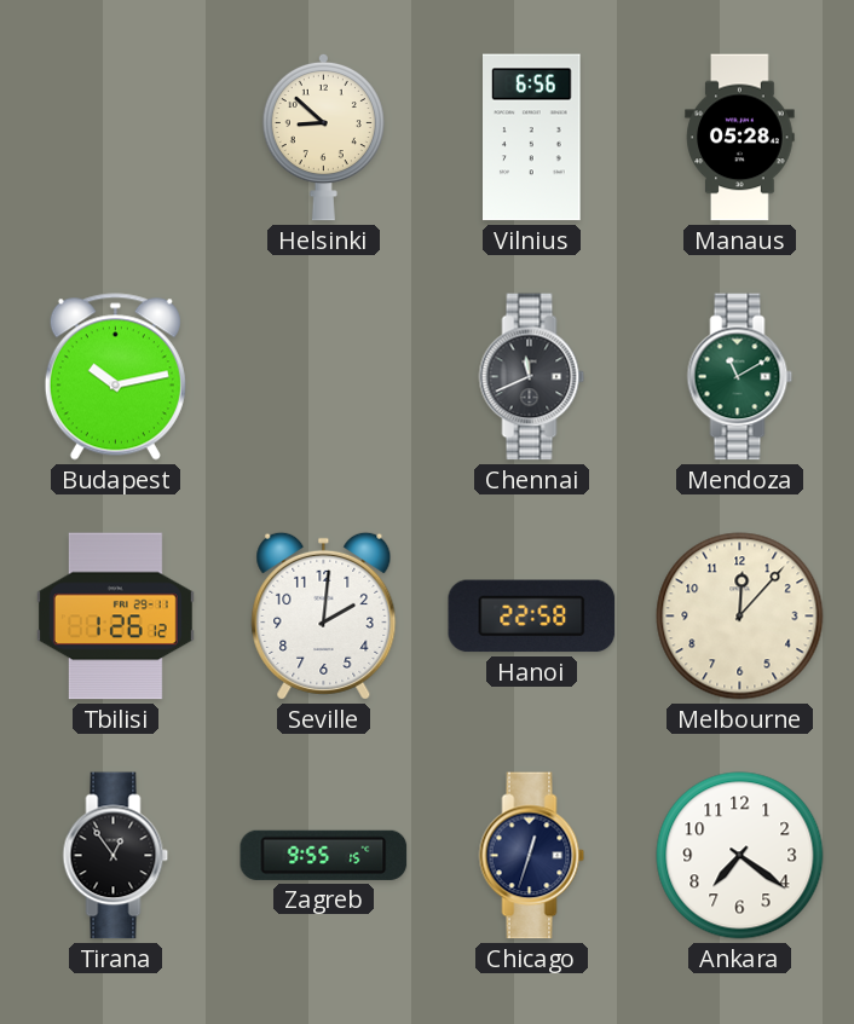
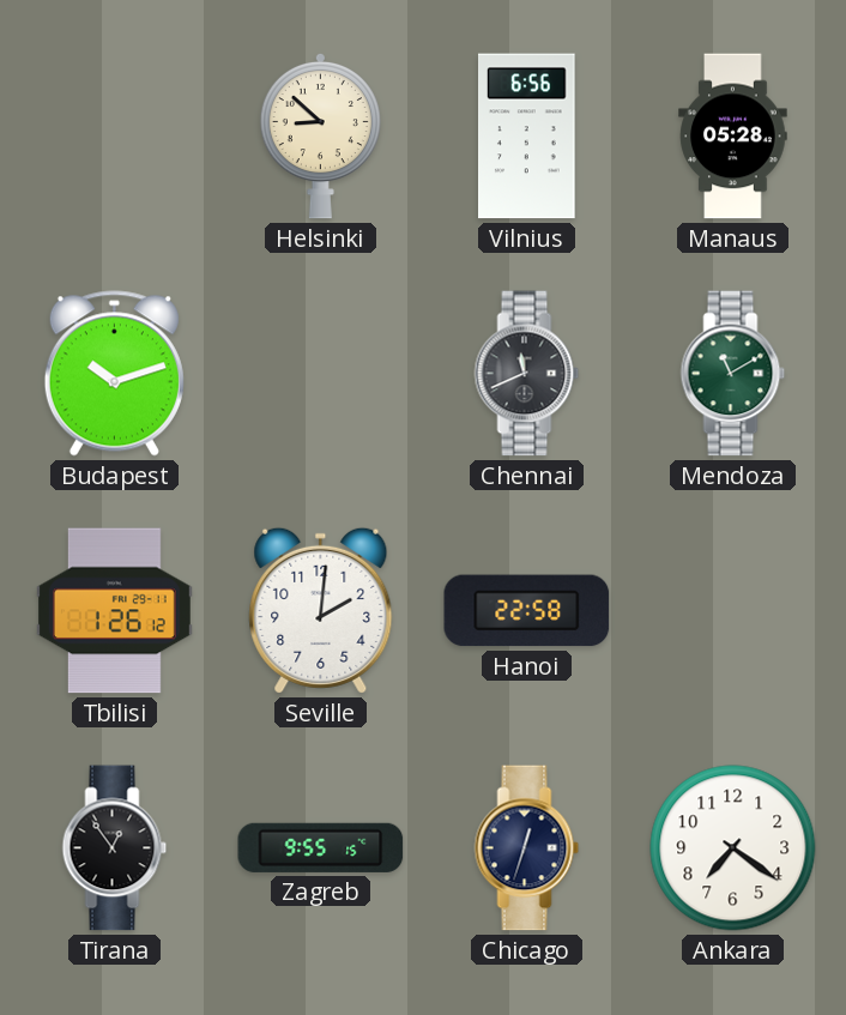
Budapest: 10:13 -> 10:12 (114, 374)
Melbourne: 12:07 -> none (740, 617)
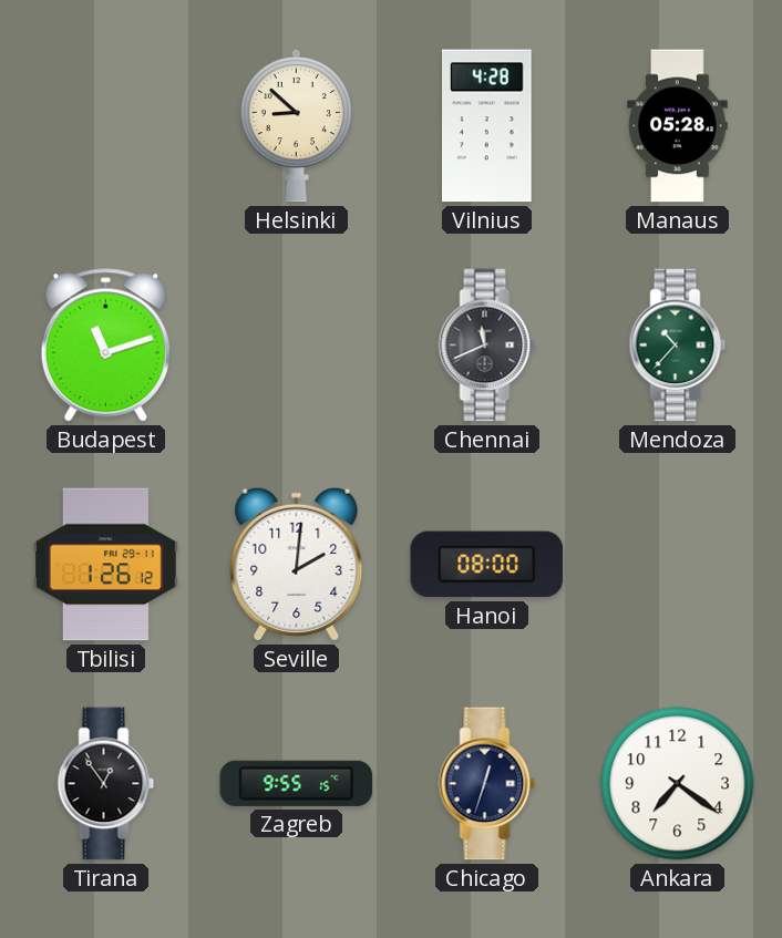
Vilnius: 6:56 -> 4:28 (487, 126)
Budapest: 10:12 -> 11:12 (105, 346)
Mendoza: 11:10 -> 10:37 (678, 346)
Hanoi: 22:58 -> 08:00 (487, 565)
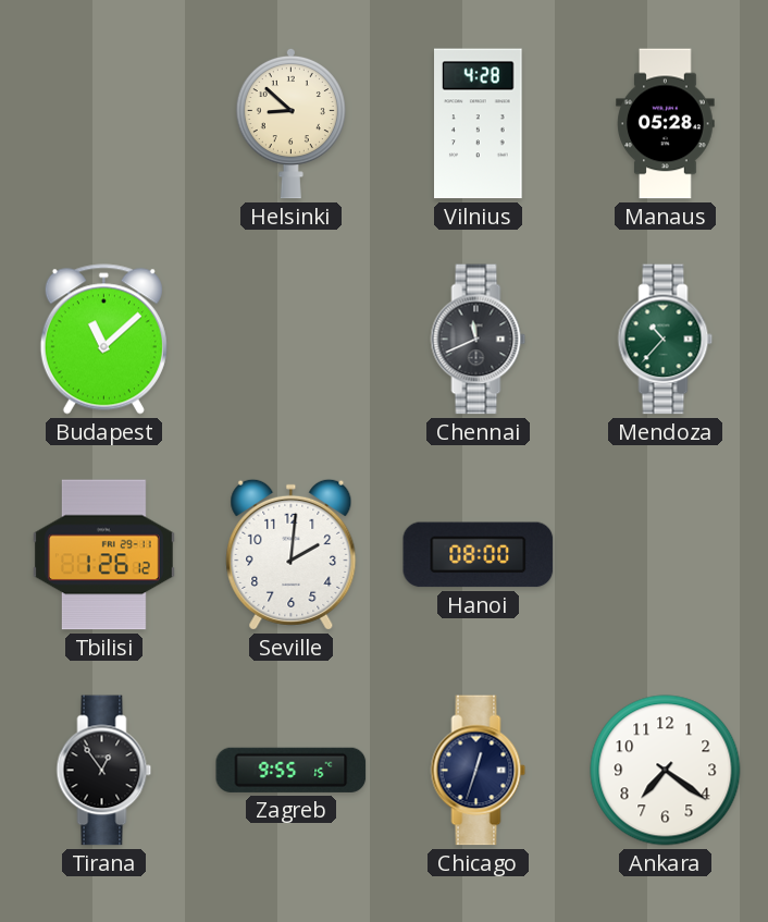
Budapest: 11:12 -> 11:08 (103, 340)
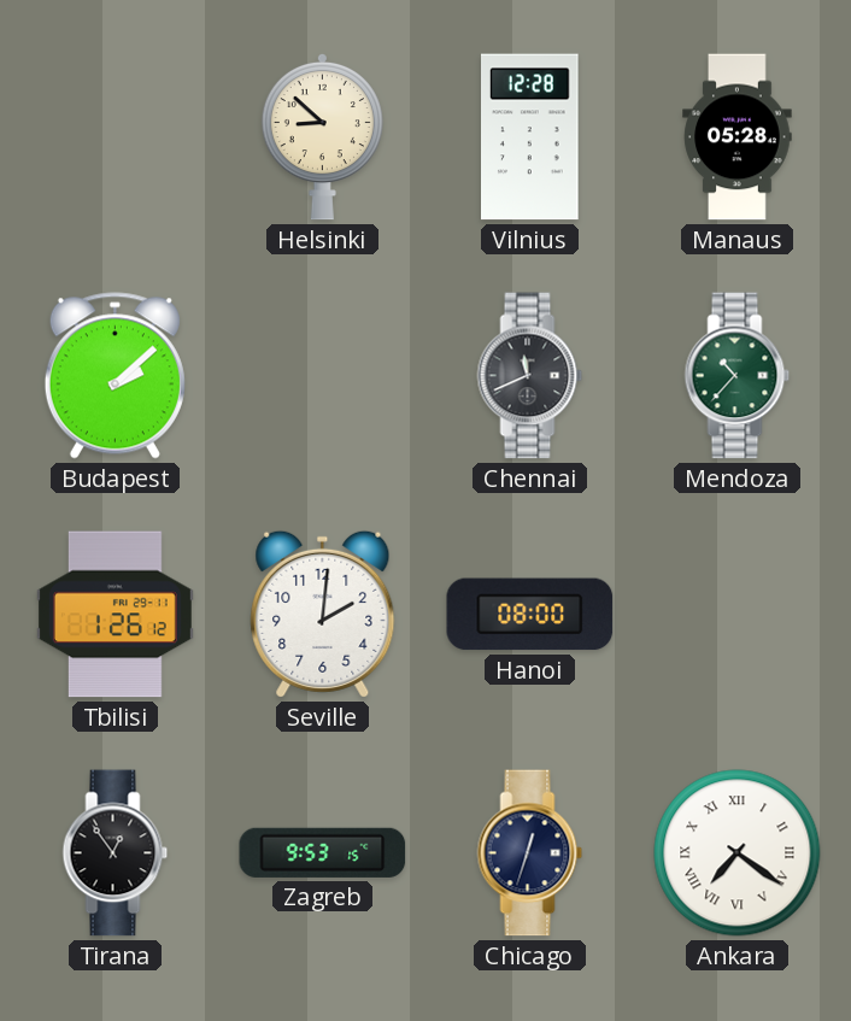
Vilnius: 4:28 -> 12:28 (530, 137)
Budapest: 11:08 -> 2:08 (115, 376)
Zagreb: 9:55 -> 9:53 (323, 852)
Ankara numerals: Arabic -> Roman (738, 853)
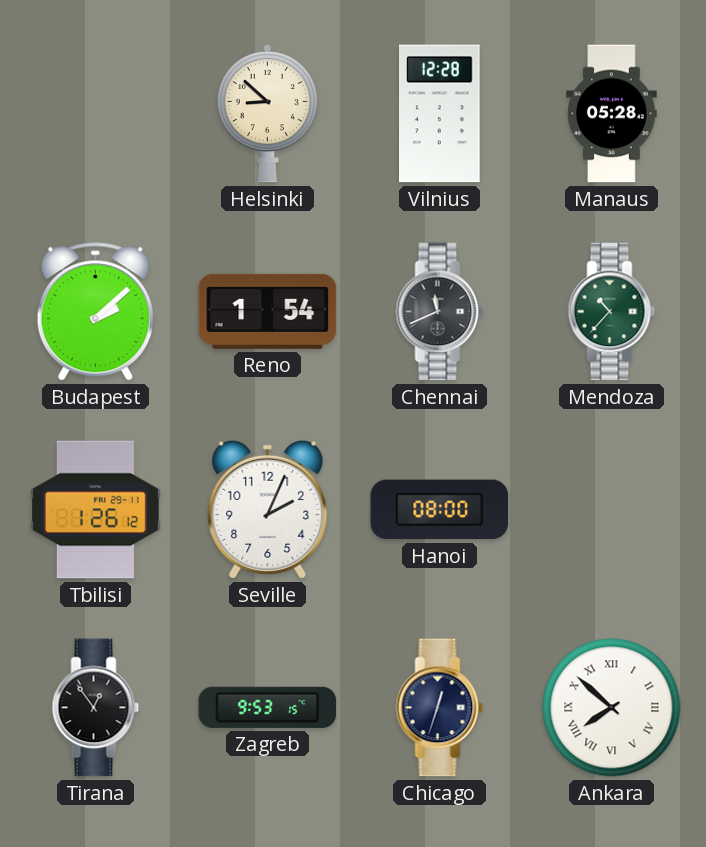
Reno: none -> 1:54 (268, 311)
Seville: 2:01 -> 2:04 (268, 509)
Ankara: 7:21 -> 7:52 (612, 708)
